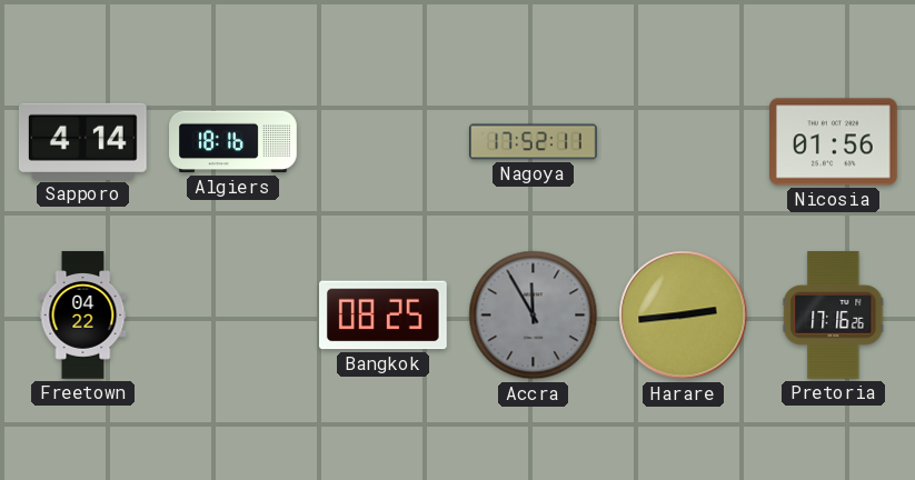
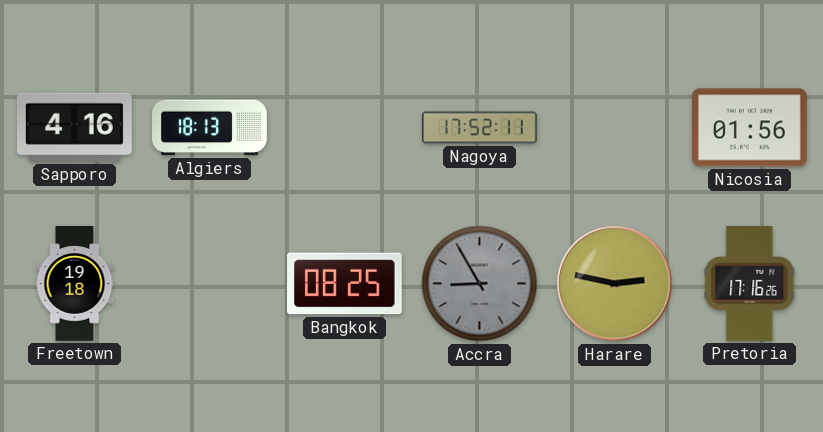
Sapporo: 4:14 -> 4:16 (74, 127)
Algiers: 18:16 -> 18:13 (210, 128)
Freetown: 04:22 -> 19:18 (75, 284)
Accra: 11:55 -> 8:55 (480, 284)
Harare: 2:44 -> 2:47 (615, 284)
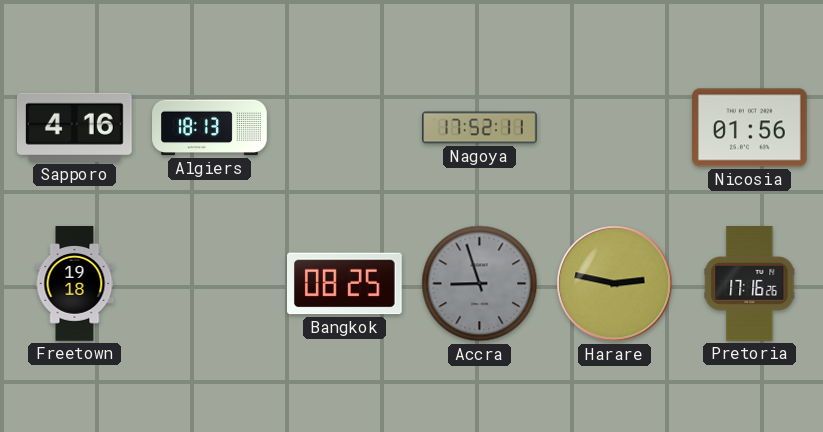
Accra: 8:55 -> 8:57 (480, 284)
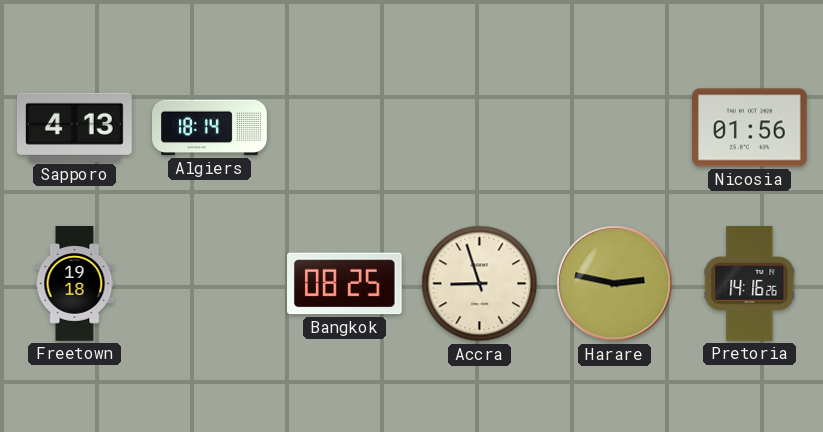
Sapporo: 4:16 -> 4:13 (74, 127)
Algiers: 18:13 -> 18:14 (210, 128)
Nagoya: 17:52 -> none (480, 128)
Accra dial: grey -> cream (480, 284)
Pretoria: 17:16 -> 14:16 (750, 284)
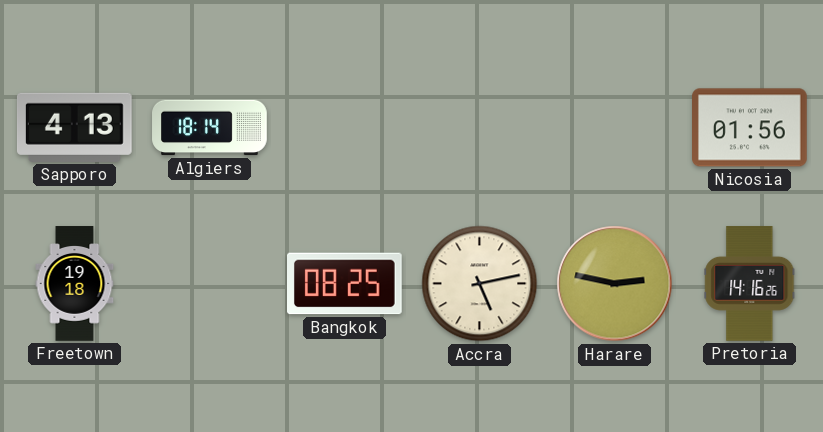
Accra: 8:57 -> 5:13 (480, 284)
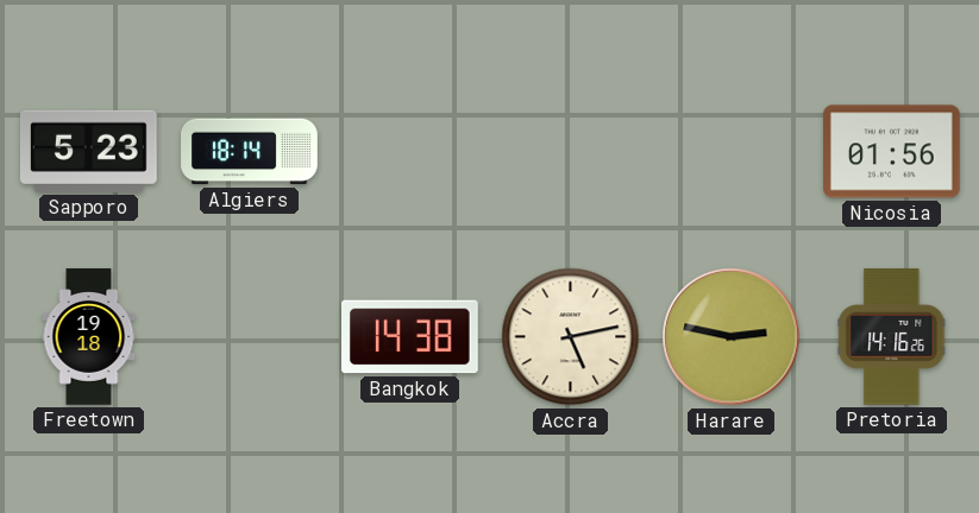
Sapporo: 4:13 -> 5:23 (88, 151)
Bangkok: 08:25 -> 14:38 (410, 337)
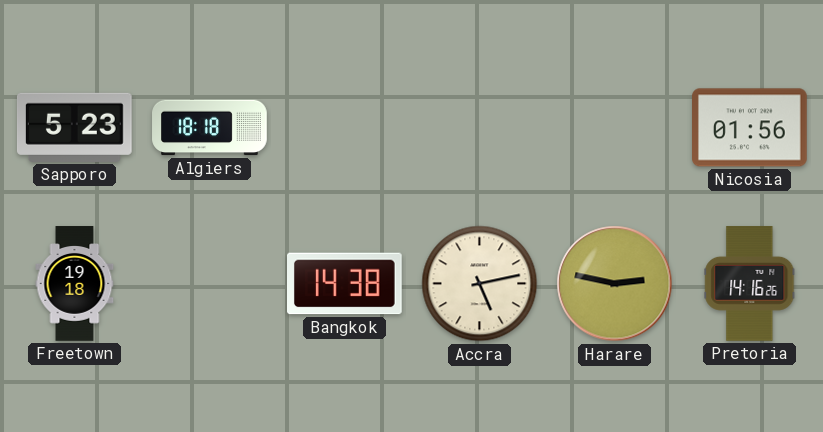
Algiers: 18:14 -> 18:18 (210, 128)
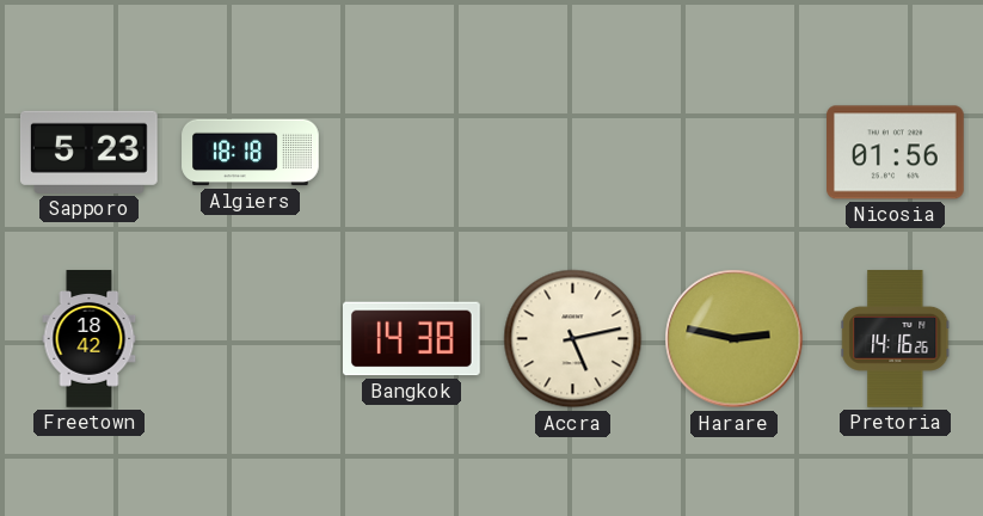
Freetown: 19:18 -> 18:42 (90, 339)
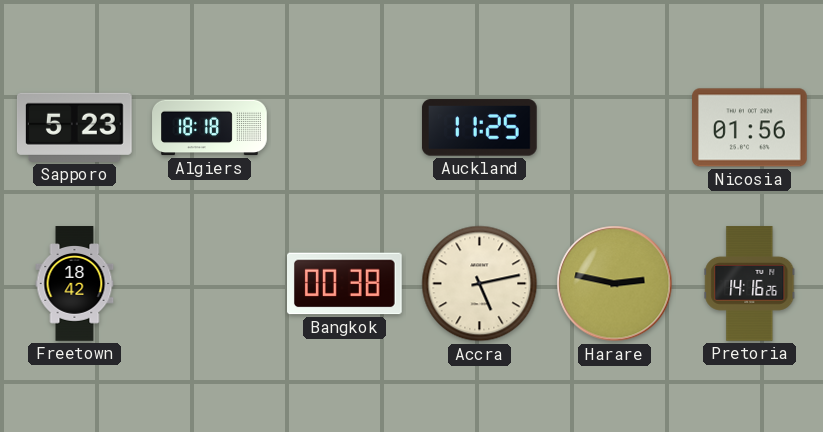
Auckland: none -> 11:25 (479, 128)
Bangkok: 14:38 -> 00:38 (345, 284)
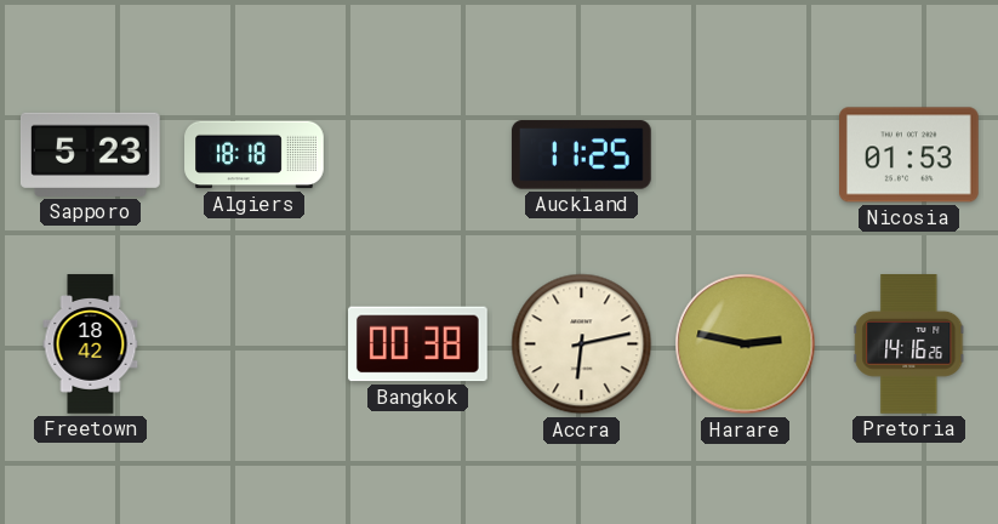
Nicosia: 01:56 -> 01:53 (909, 155)
Accra: 5:13 -> 6:13 (582, 344)
